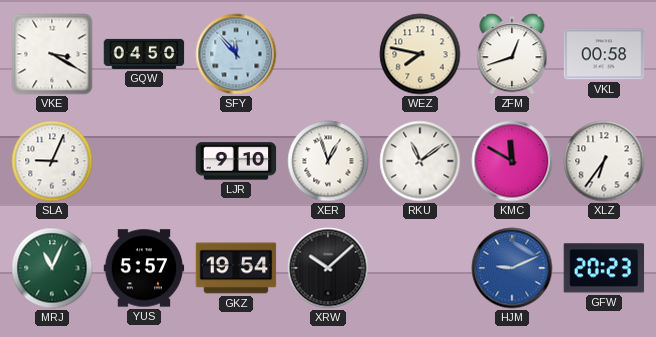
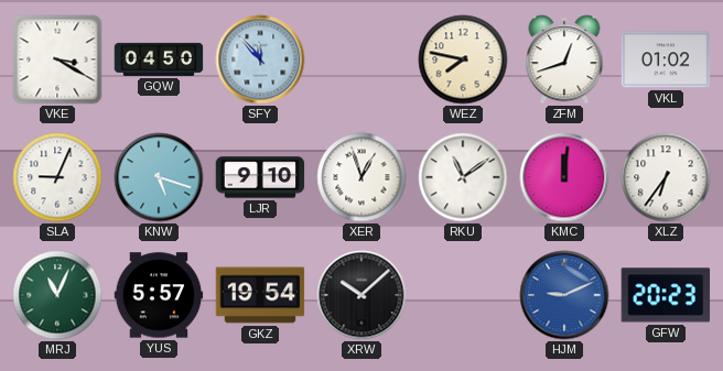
VKL: 00:58 -> 01:02 (666, 59)
KNW: none -> 5:18 (159, 177)
KMC: 11:50 -> 12:01 (564, 177)
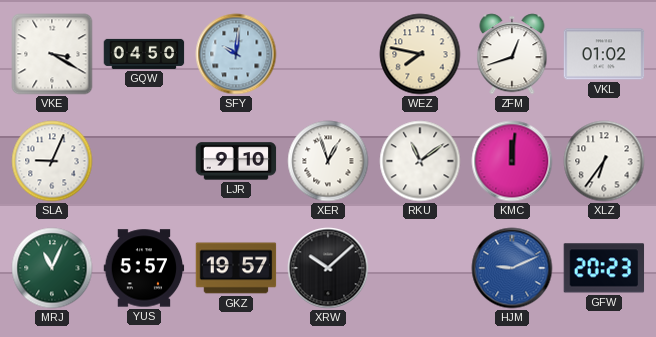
SFY: 11:53 -> 10:01 (236, 54)
KNW: 5:18 -> none (159, 177)
GKZ: 19:54 -> 19:57 (236, 268)
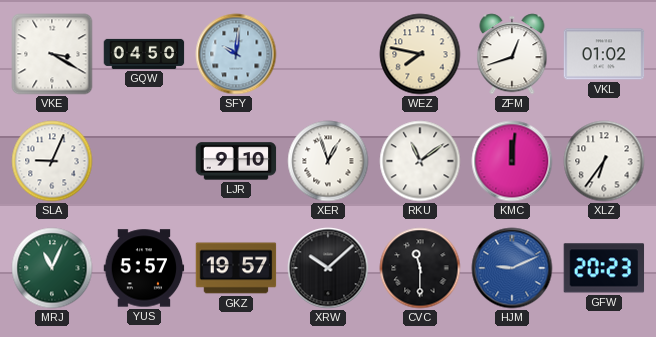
CVC: none -> 11:30 (420, 268)
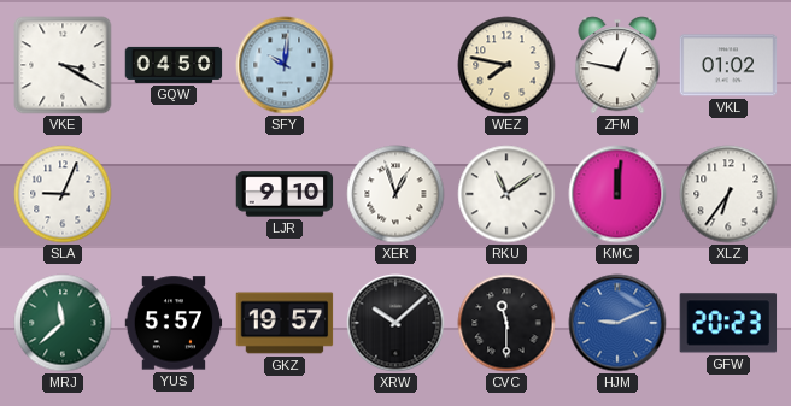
ZFM: 12:42 -> 12:47 (617, 65)
MRJ: 11:04 -> 11:38 (63, 323)
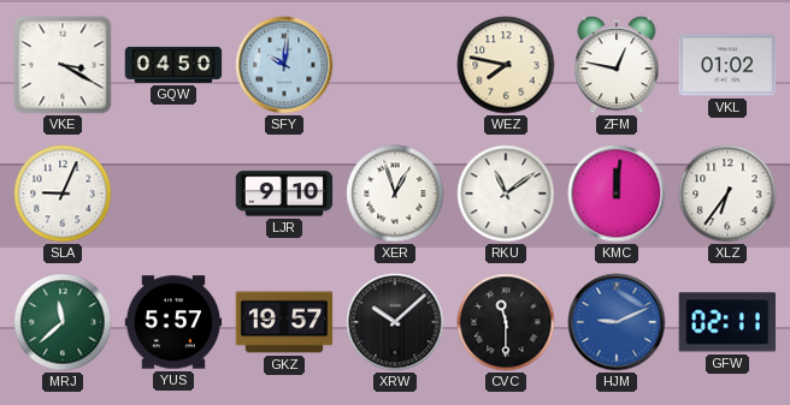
GFW: 20:23 -> 02:11 (727, 322)
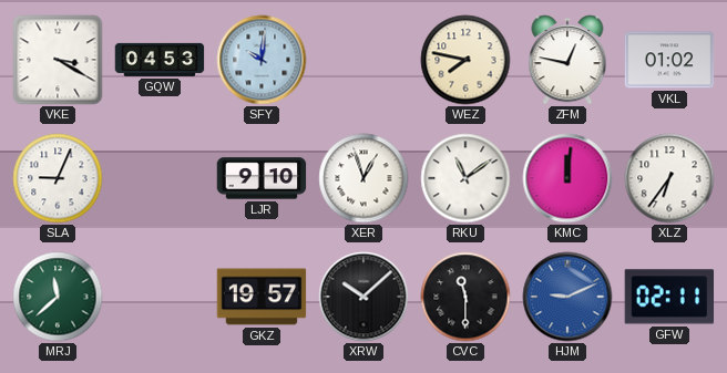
GQW: 04:50 -> 04:53 (160, 60)
YUS: 5:57 -> none (173, 322)
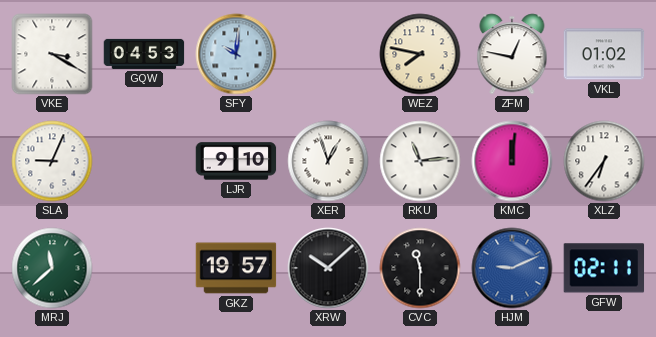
RKU: 11:09 -> 11:14 (420, 161)
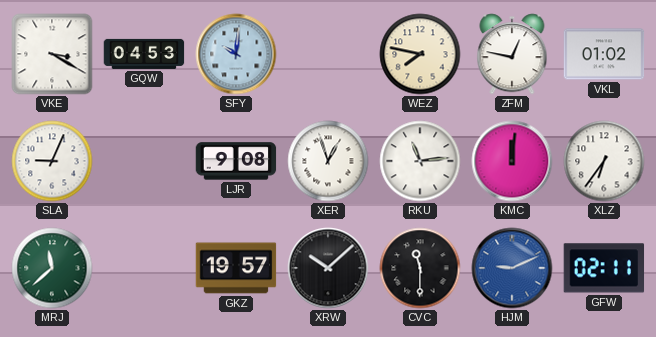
LJR: 9:10 -> 9:08 (236, 161)
